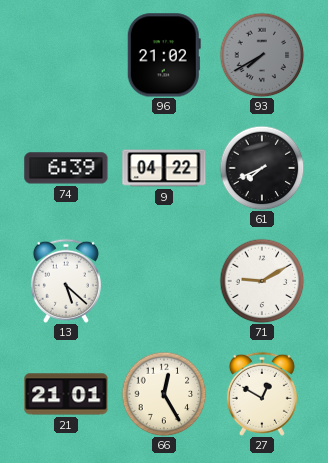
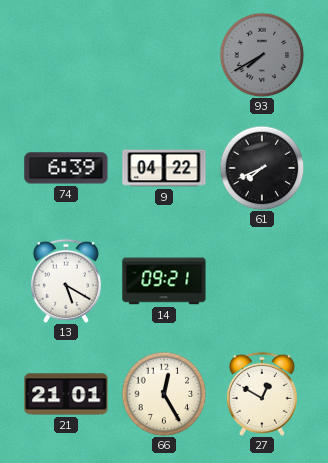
96: 21:02 -> none (164, 55)
13: 5:22 -> 5:20 (66, 281)
14: none -> 09:21 (164, 281)
71: 9:10 -> none (262, 281)
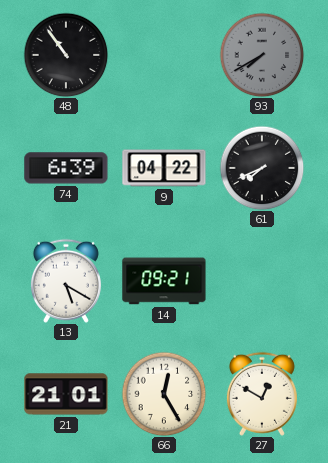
48: none -> 10:54 (66, 55)
